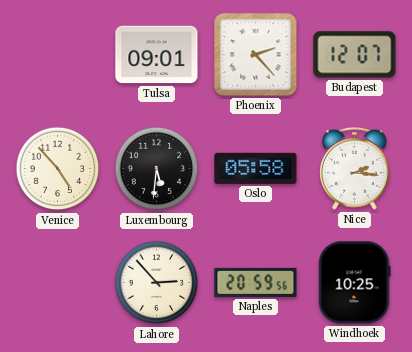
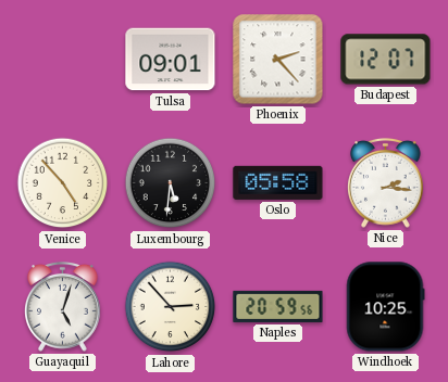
Guayaquil: none -> 5:03 (63, 307)
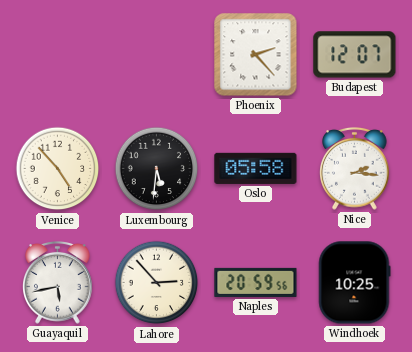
Tulsa: 09:01 -> none (171, 60)
Guayaquil: 5:03 -> 5:43 (58, 283)
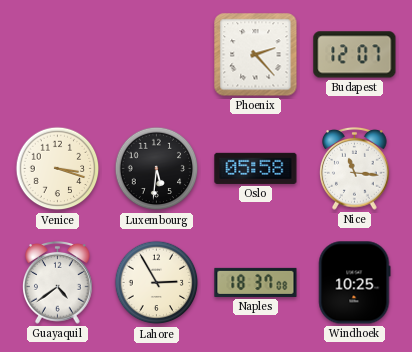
Venice: 4:53 -> 3:18 (58, 169)
Nice: 2:16 -> 11:16 (355, 169)
Guayaquil: 5:43 -> 4:39 (58, 283)
Lahore: 2:53 -> 2:55 (157, 283)
Naples: 20:59 -> 18:37 (256, 282)
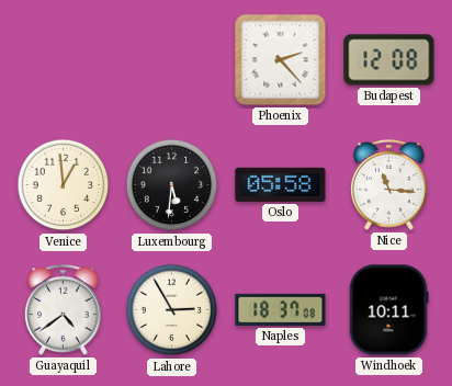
Budapest: 12:07 -> 12:08 (389, 60)
Venice: 3:18 -> 12:59 (64, 185)
Windhoek: 10:25 -> 10:11 (388, 310)
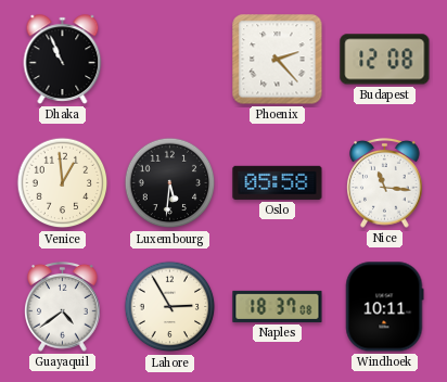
Dhaka: none -> 10:56 (63, 60)
